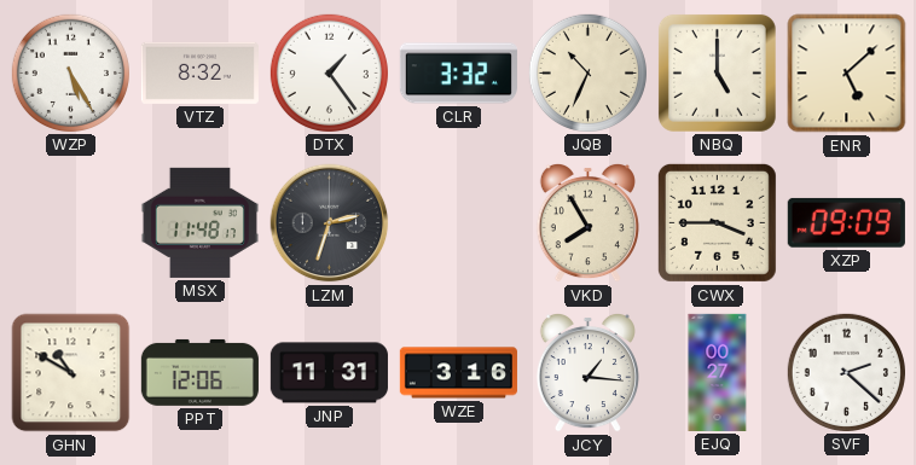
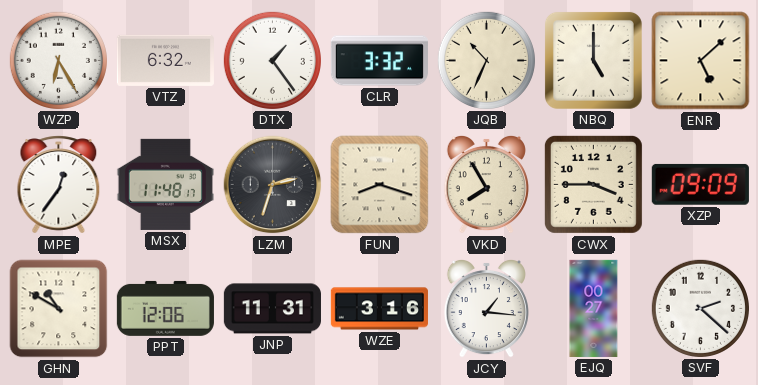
WZP: 5:25 -> 6:25 (58, 60)
VTZ: 8:32 -> 6:32 (165, 60)
MPE: none -> 12:36 (59, 185)
FUN: none -> 8:18 (380, 185)
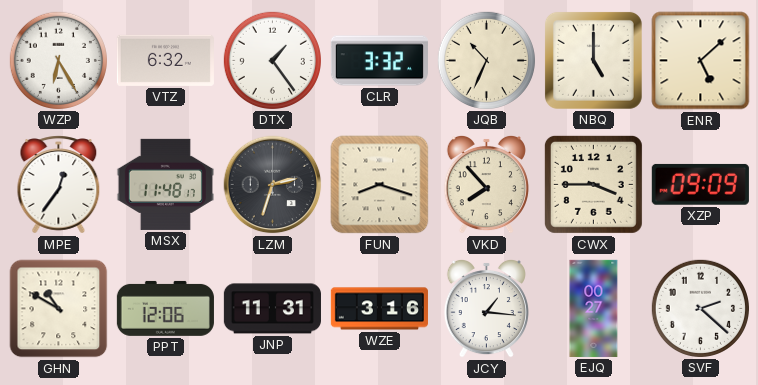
VKD: 7:55 -> 7:53 (486, 184)
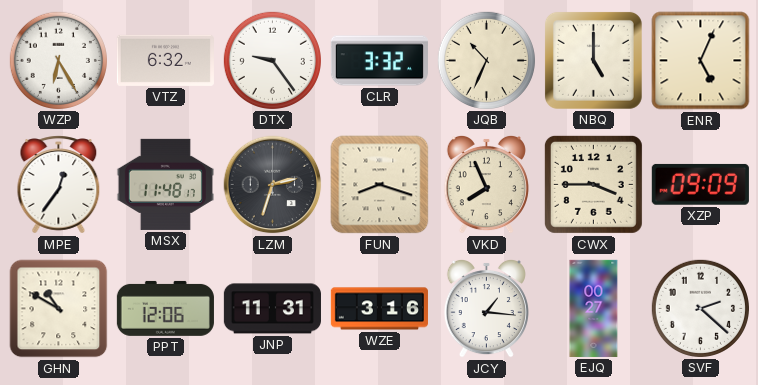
DTX: 1:24 -> 9:24 (272, 60)
ENR: 5:08 -> 5:04 (701, 61)
VKD: 7:53 -> 7:56 (486, 184)
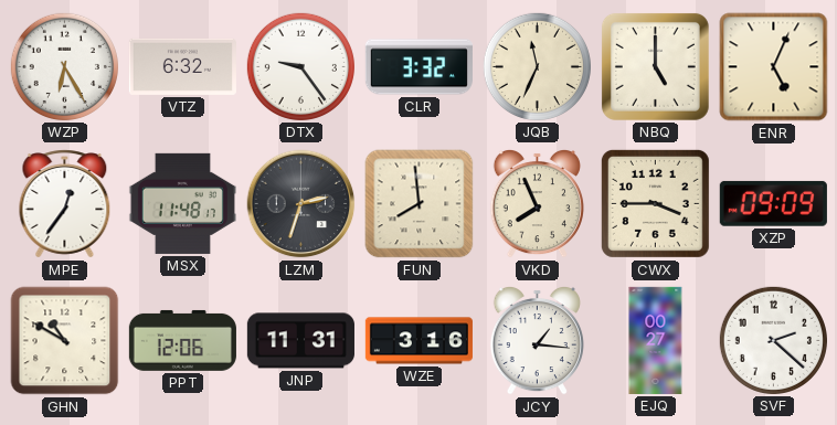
JQB: 10:34 -> 11:34 (537, 66)
FUN: 8:18 -> 7:59 (420, 204)
